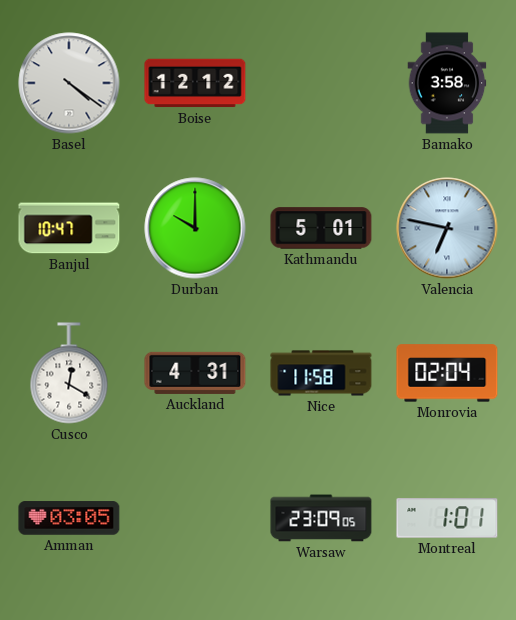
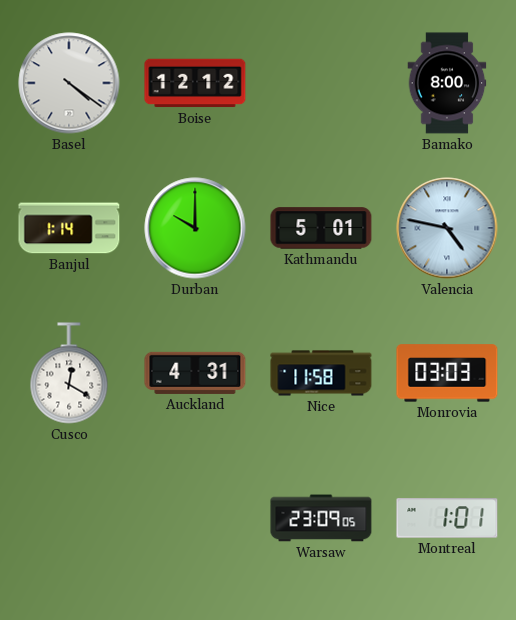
Bamako: 3:58 -> 8:00 (447, 83)
Banjul: 10:47 -> 1:14 (69, 228)
Valencia: 6:47 -> 4:47 (447, 228)
Monrovia: 02:04 -> 03:03 (447, 373)
Amman: 03:05 -> none (69, 518)
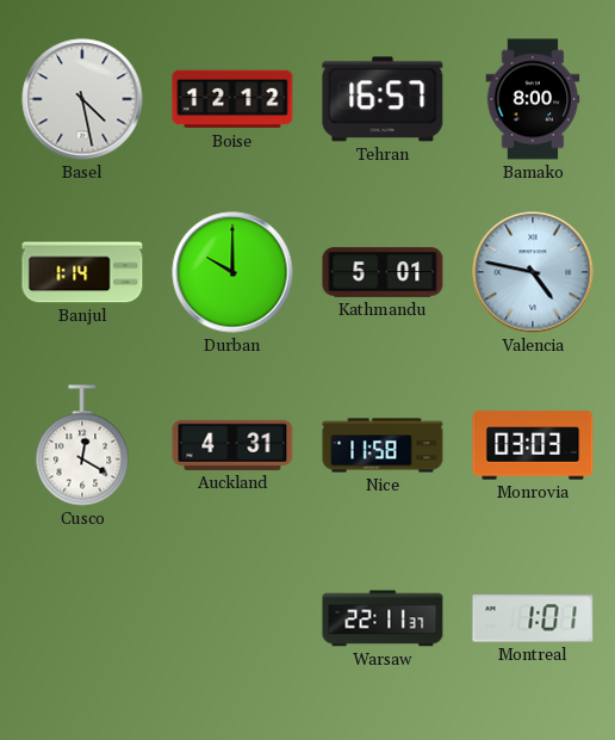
Basel: 4:21 -> 4:28 (82, 99)
Tehran: none -> 16:57 (383, 99)
Warsaw: 23:09 -> 22:11 (383, 618)
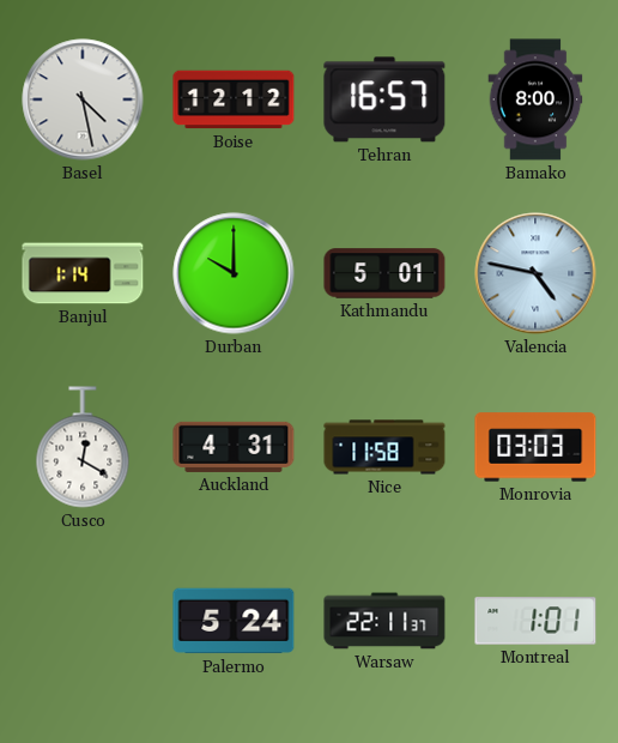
Palermo: none -> 5:24 (234, 621)
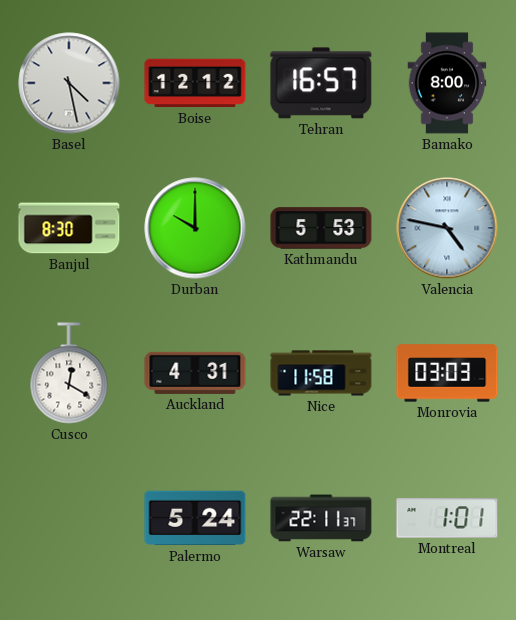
Banjul: 1:14 -> 8:30 (69, 228)
Kathmandu: 5:01 -> 5:53 (321, 228)
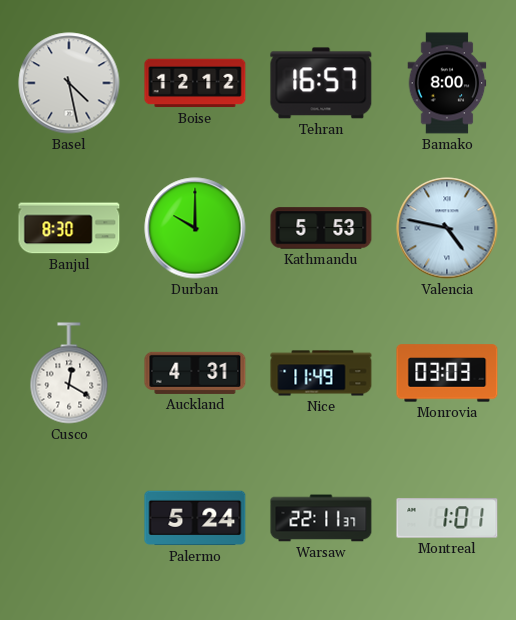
Nice: 11:58 -> 11:49 (321, 373)
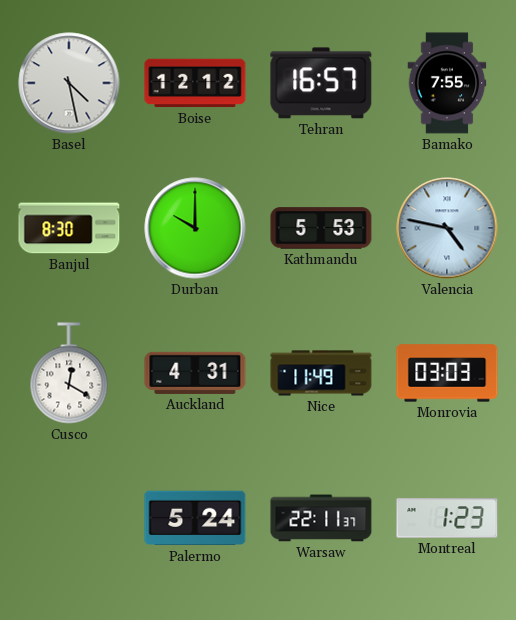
Bamako: 8:00 -> 7:55 (447, 83)
Montreal: 1:01 -> 1:23 (447, 518)
